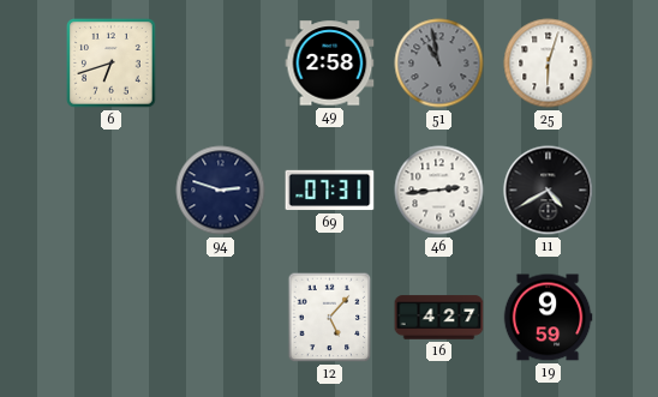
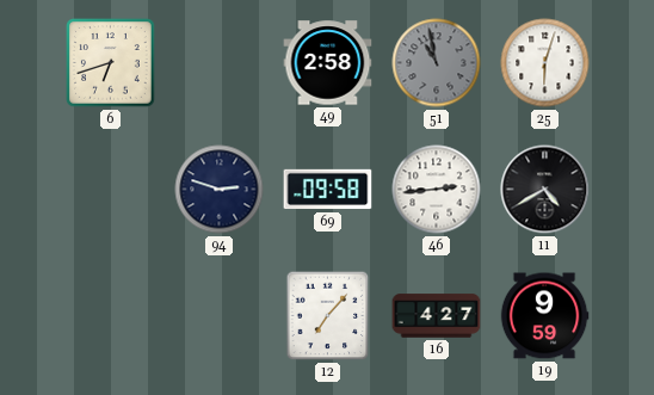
69: 07:31 -> 09:58 (328, 190)
12: 5:07 -> 7:07 (328, 316)
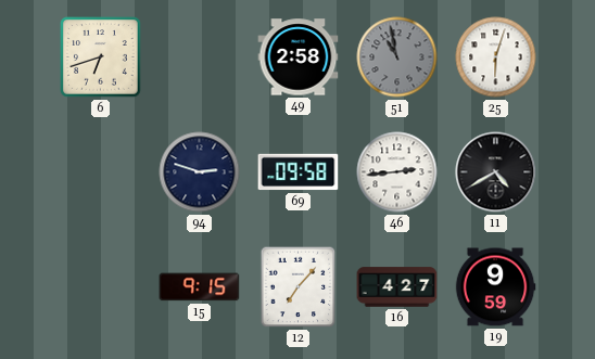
15: none -> 9:15 (200, 287)
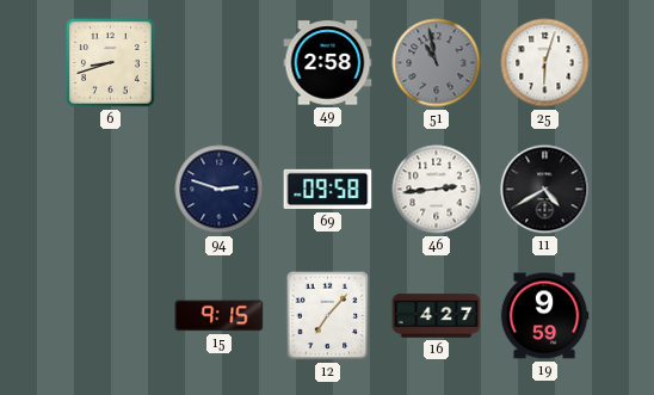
6: 6:42 -> 8:42 (111, 63)
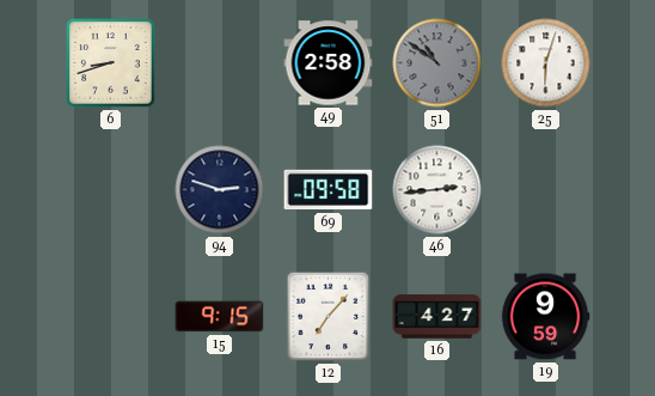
51: 10:58 -> 10:51 (437, 63)
11: 4:40 -> none (545, 190)
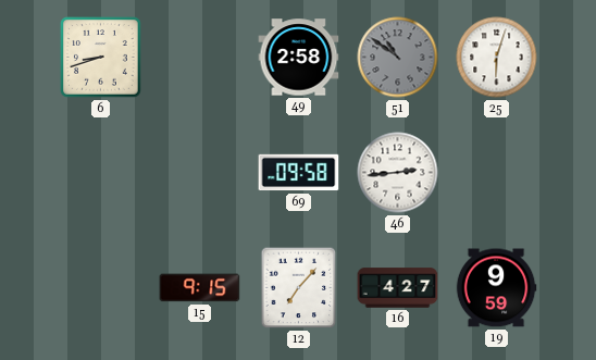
94: 2:48 -> none (220, 190)
